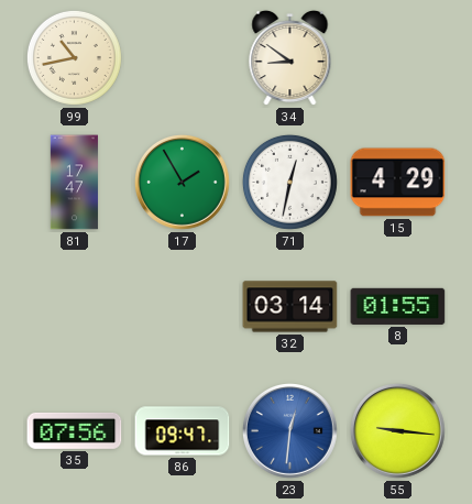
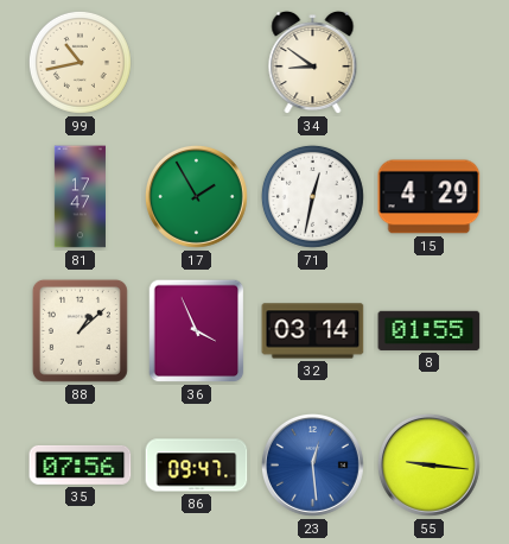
88: none -> 1:08 (79, 330)
36: none -> 3:56 (197, 331)
23: 12:31 -> 12:29 (312, 464)
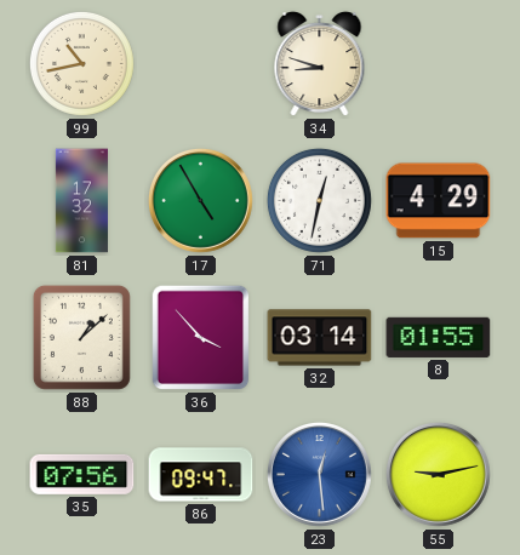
34: 8:51 -> 8:48 (320, 64)
81: 17:47 -> 17:32 (81, 201)
17: 1:55 -> 4:55 (200, 200)
36: 3:56 -> 3:53 (201, 338)
55: 9:16 -> 9:13 (438, 474)
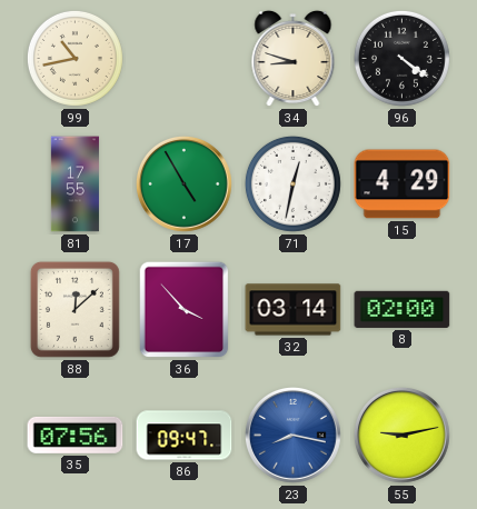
96: none -> 4:21 (401, 58)
81: 17:32 -> 17:55 (74, 184)
88: 1:08 -> 12:08 (74, 309)
8: 01:55 -> 02:00 (403, 309)
23: 12:29 -> 8:17 (292, 435)
